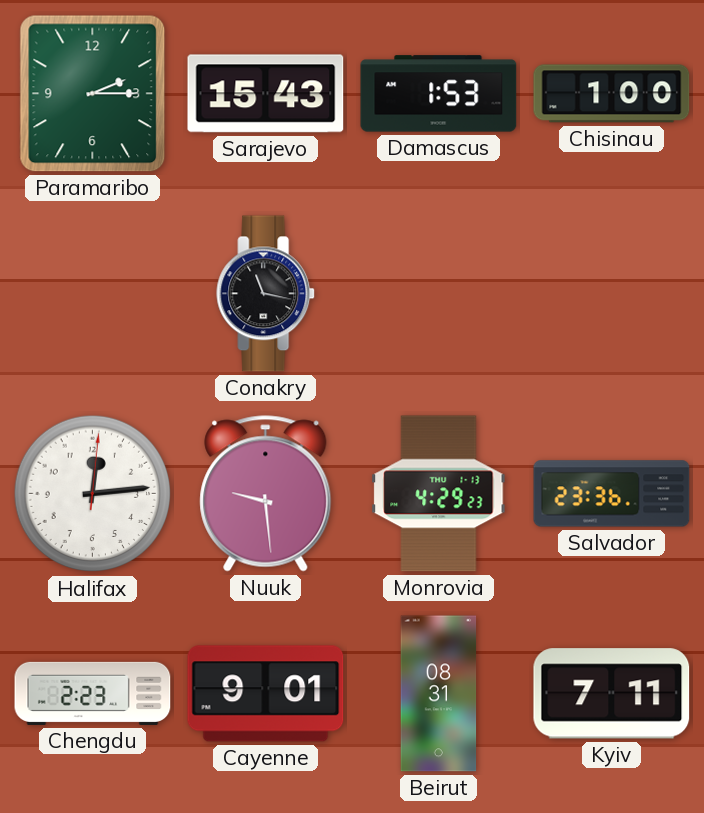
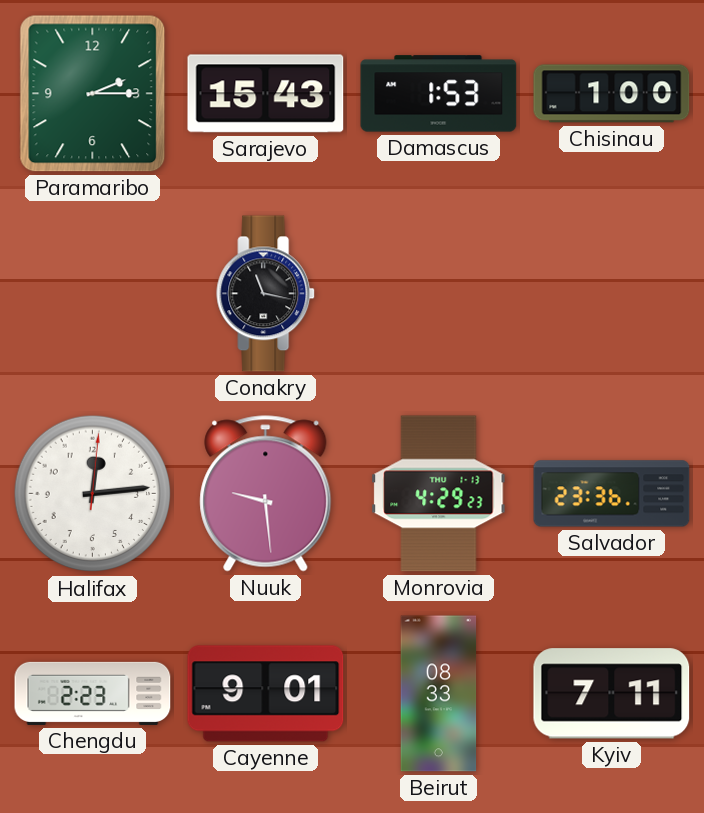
Beirut: 08:31 -> 08:33 (439, 694)
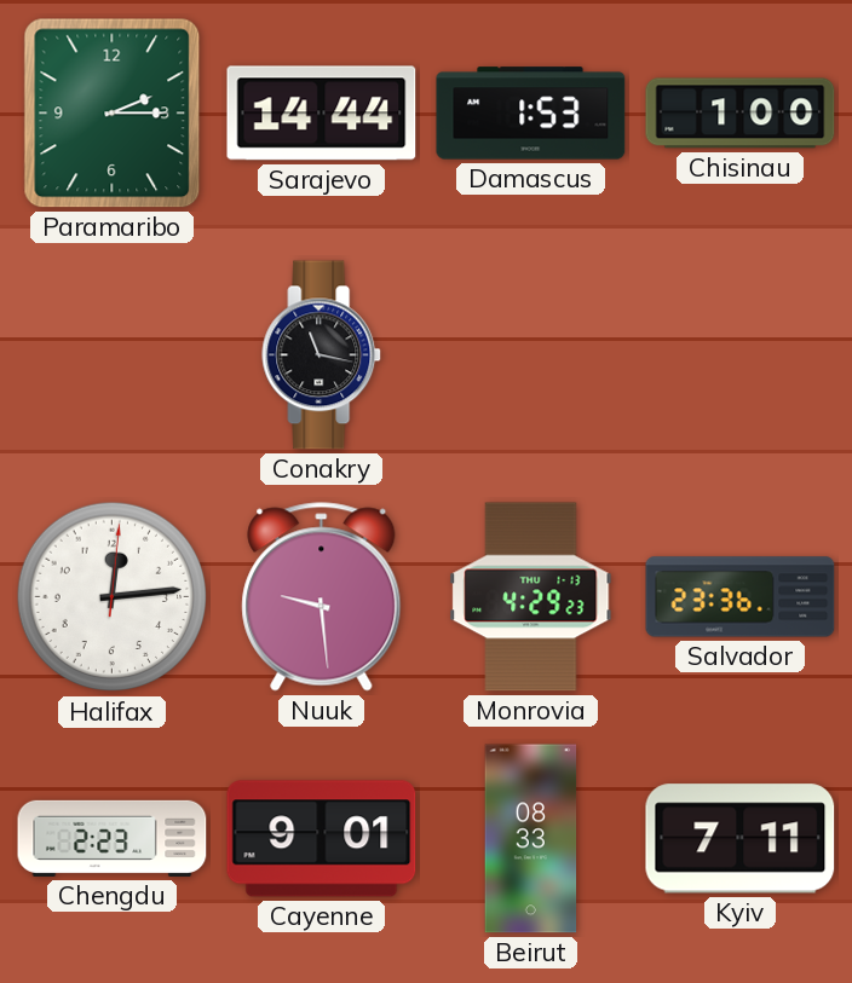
Sarajevo: 15:43 -> 14:44 (322, 114)
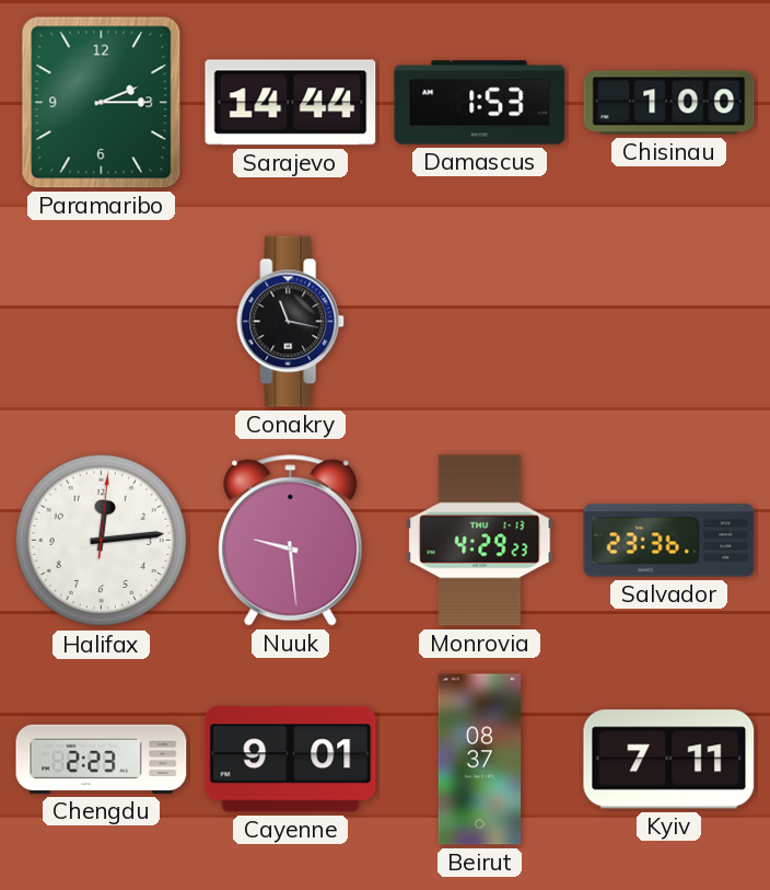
Beirut: 08:33 -> 08:37 (480, 760)
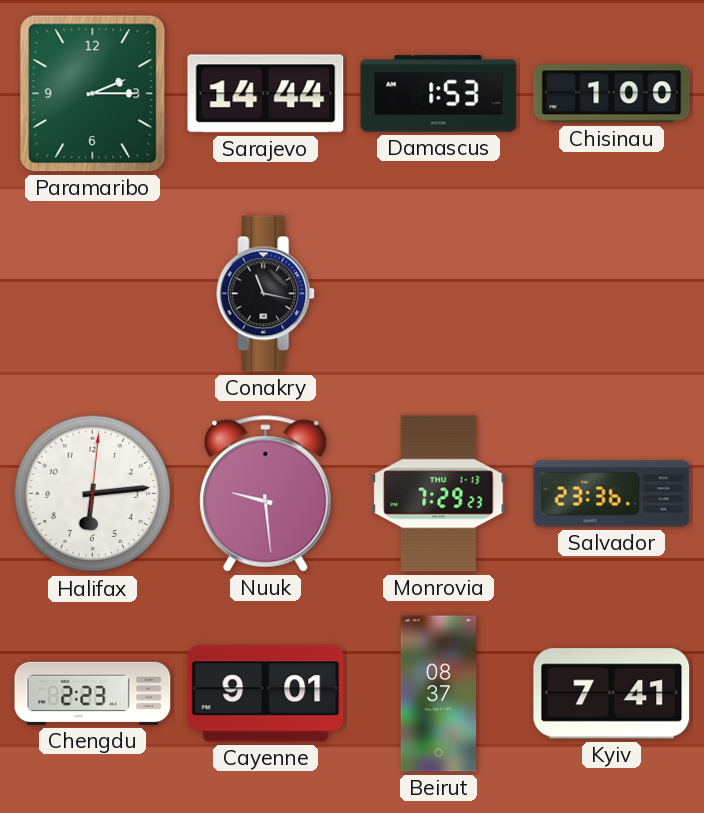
Halifax: 12:14 -> 6:14 (93, 494)
Monrovia: 4:29 -> 7:29 (439, 494)
Kyiv: 7:11 -> 7:41 (612, 694)
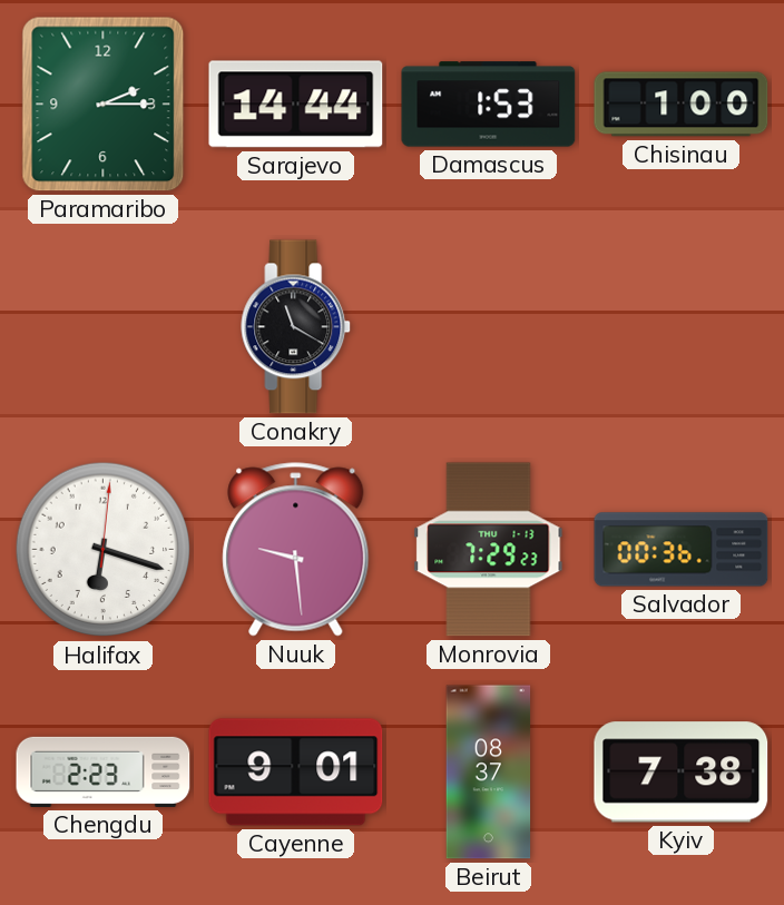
Conakry: 11:17 -> 11:20 (296, 327)
Halifax: 6:14 -> 6:18 (104, 550)
Salvador: 23:36 -> 00:36 (682, 550)
Kyiv: 7:41 -> 7:38 (682, 773)
